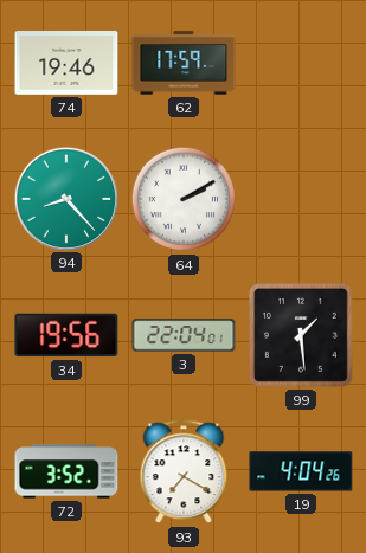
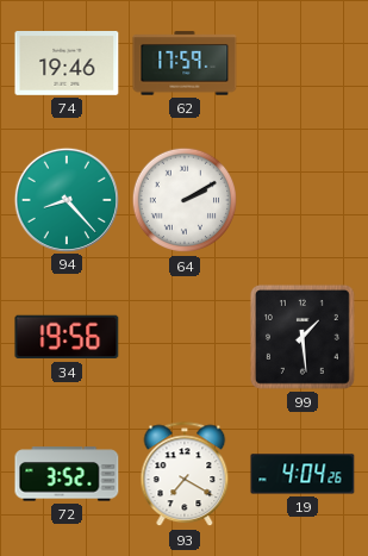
3: 22:04 -> none (184, 335)
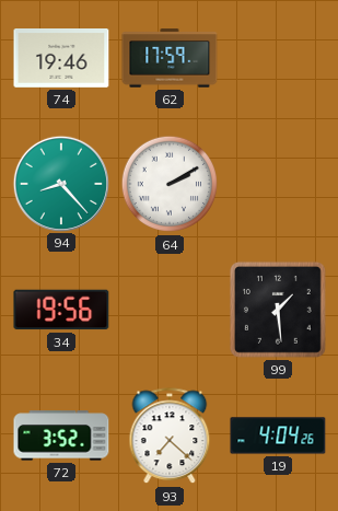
93: 7:20 -> 7:22 (170, 437)
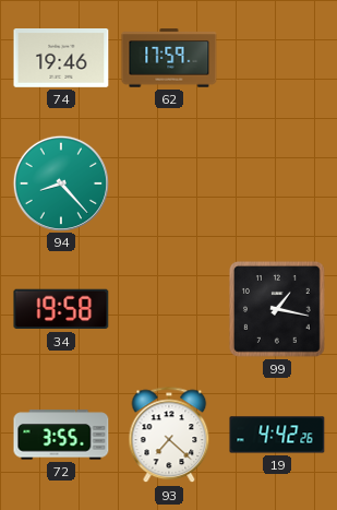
64: 2:10 -> none (170, 184)
34: 19:56 -> 19:58 (61, 309)
99: 1:29 -> 1:17 (277, 309)
72: 3:52 -> 3:55 (61, 435)
19: 4:04 -> 4:42 (277, 435)
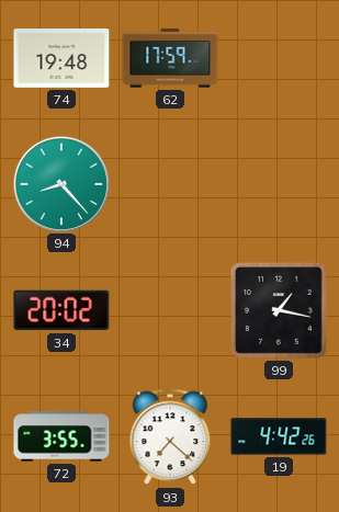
74: 19:46 -> 19:48 (61, 59)
34: 19:58 -> 20:02 (61, 310)
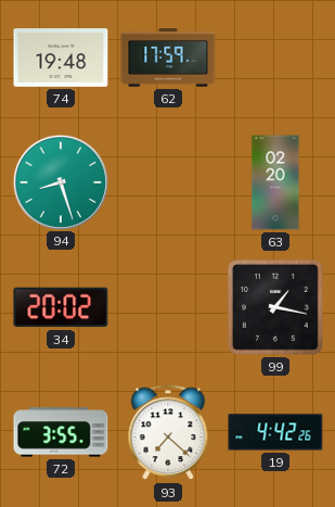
94: 8:23 -> 8:27 (60, 181)
63: none -> 02:20 (275, 182)
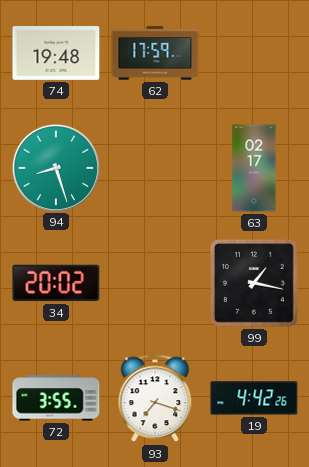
63: 02:20 -> 02:17 (254, 168)
93: 7:22 -> 7:18 (155, 399)
